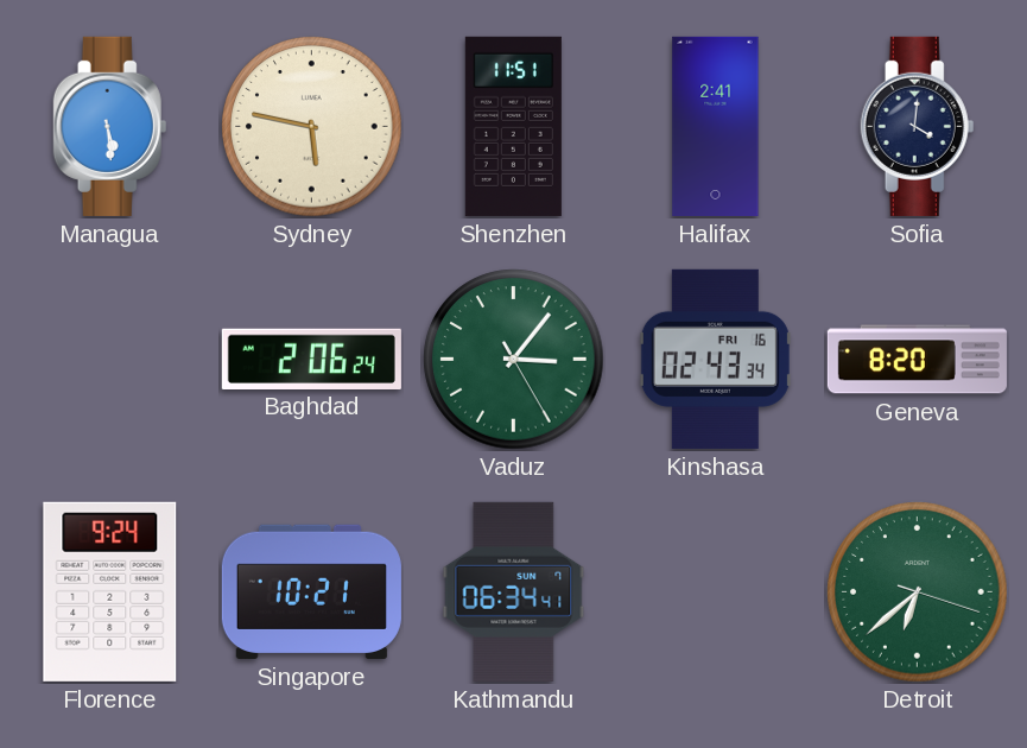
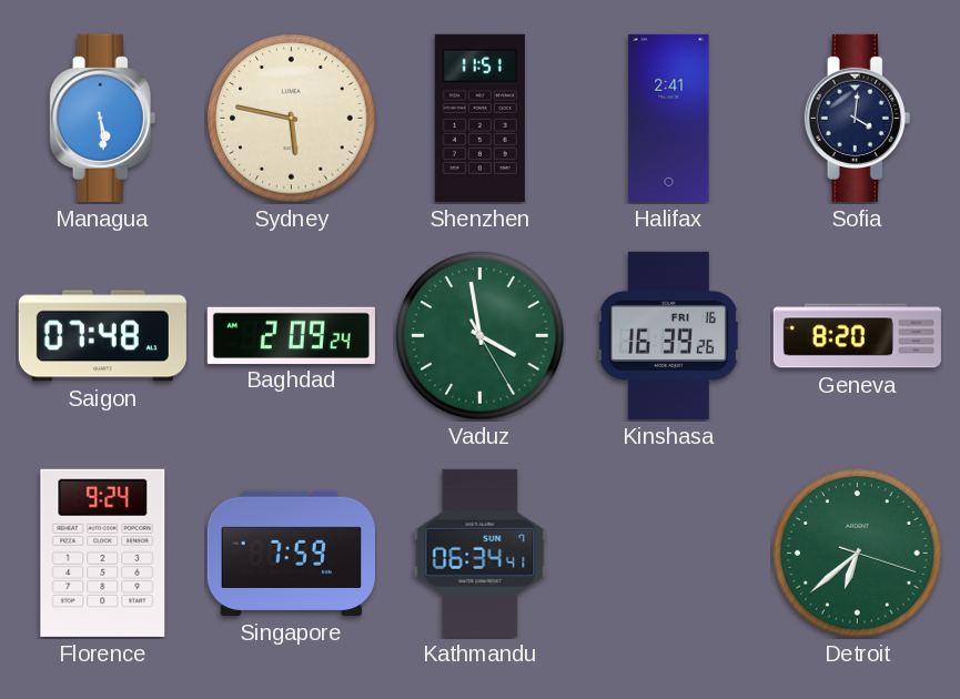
Saigon: none -> 07:48 (102, 336)
Baghdad: 2:06 -> 2:09 (291, 335)
Vaduz: 3:06 -> 3:58 (481, 336)
Kinshasa: 02:43 -> 16:39 (668, 335)
Singapore: 10:21 -> 7:59 (291, 553)
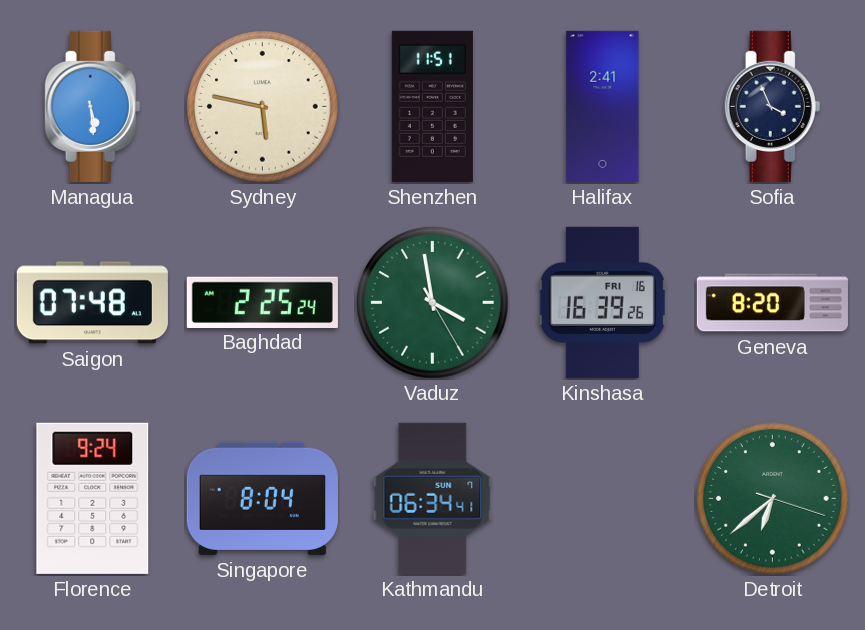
Sofia: 4:01 -> 3:56 (773, 106)
Baghdad: 2:09 -> 2:25 (262, 302)
Singapore: 7:59 -> 8:04 (262, 498)
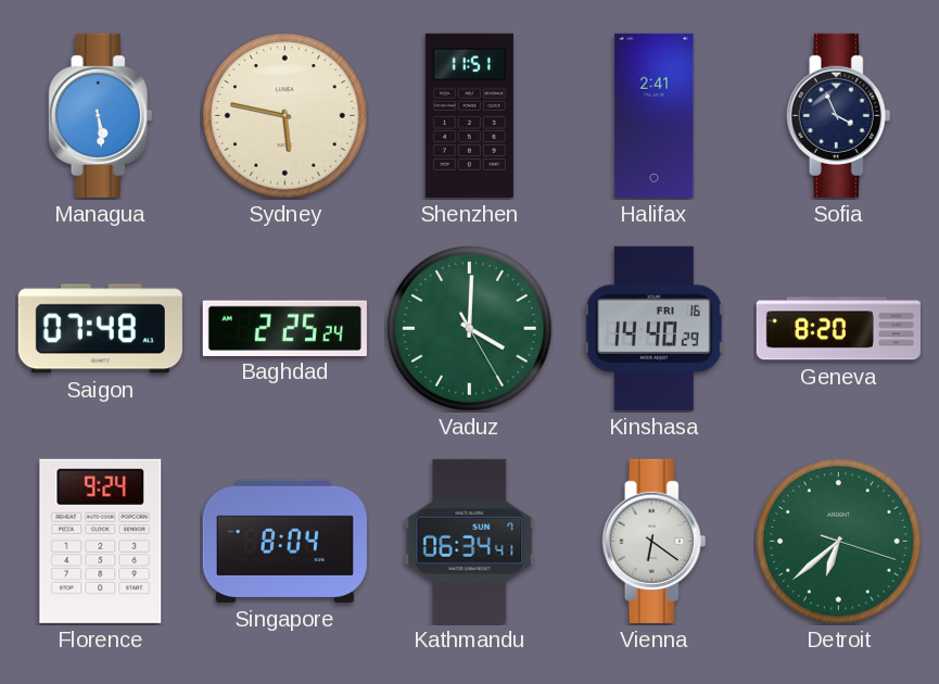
Vaduz: 3:58 -> 4:00 (470, 329)
Kinshasa: 16:39 -> 14:40 (654, 328)
Vienna: none -> 6:21 (655, 541)
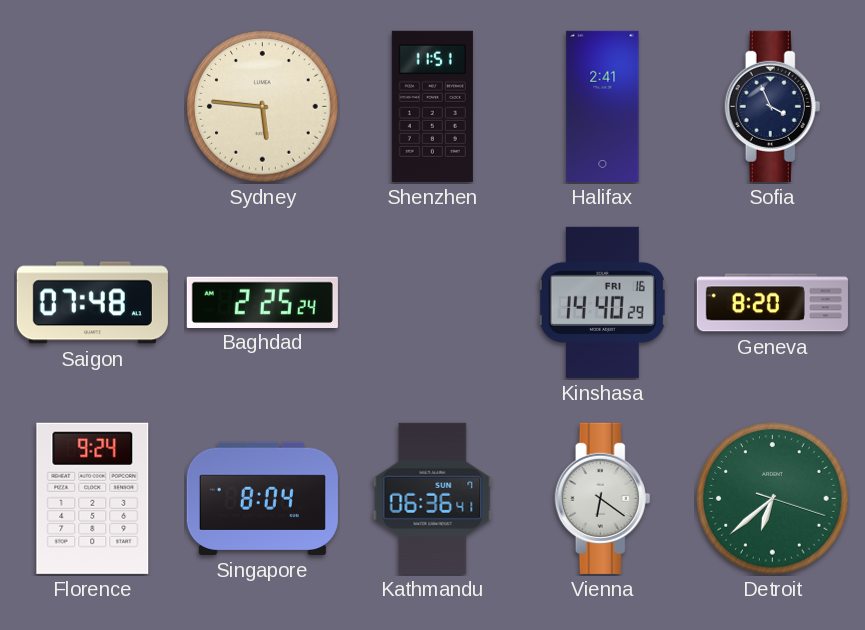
Managua: 5:29 -> none (101, 115)
Sydney: 5:47 -> 5:46 (263, 107)
Vaduz: 4:00 -> none (470, 329)
Kathmandu: 06:34 -> 06:36 (433, 498)
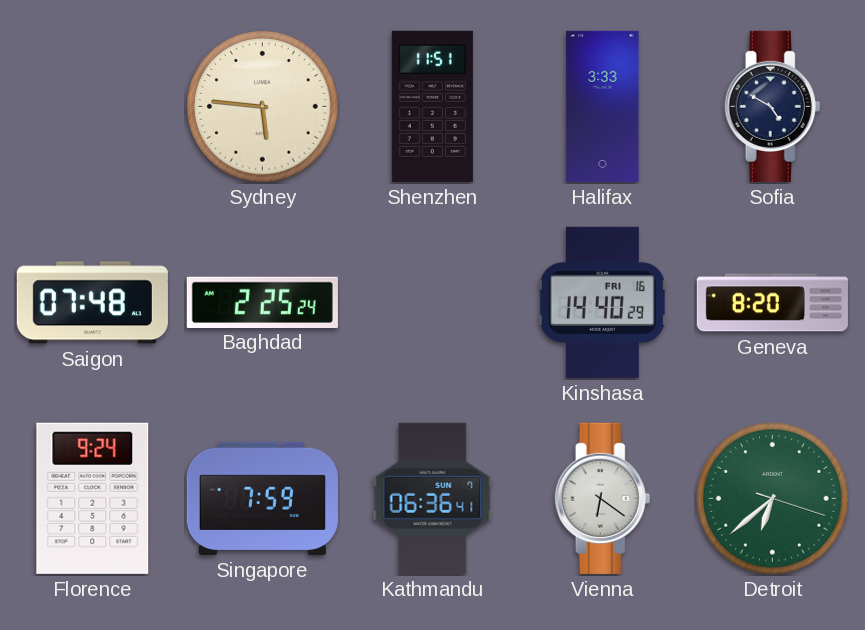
Halifax: 2:41 -> 3:33 (603, 106)
Sofia: 3:56 -> 4:50 (773, 106)
Singapore: 8:04 -> 7:59 (262, 498)
